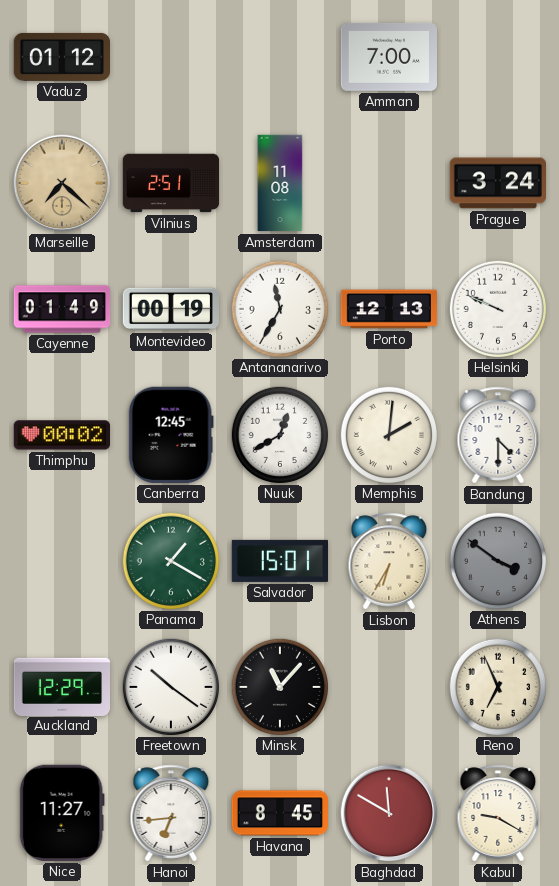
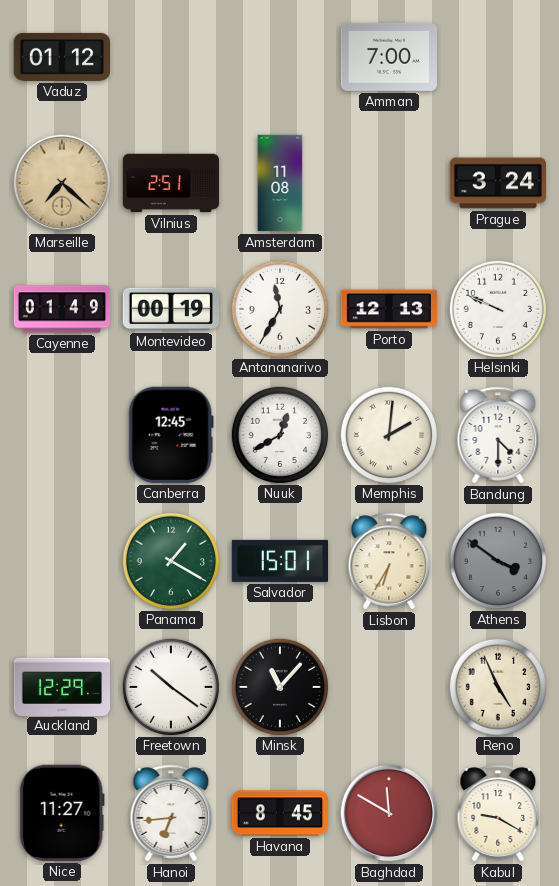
Thimphu: 00:02 -> none (61, 435)
Reno: 6:56 -> 4:56 (497, 686)
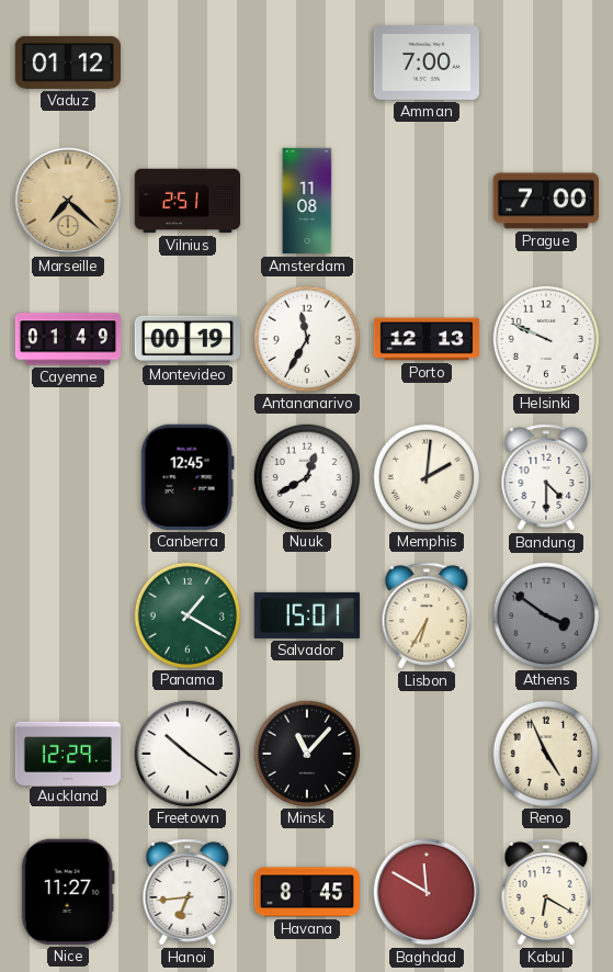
Prague: 3:24 -> 7:00 (545, 201)
Kabul: 9:20 -> 6:20 (546, 892)
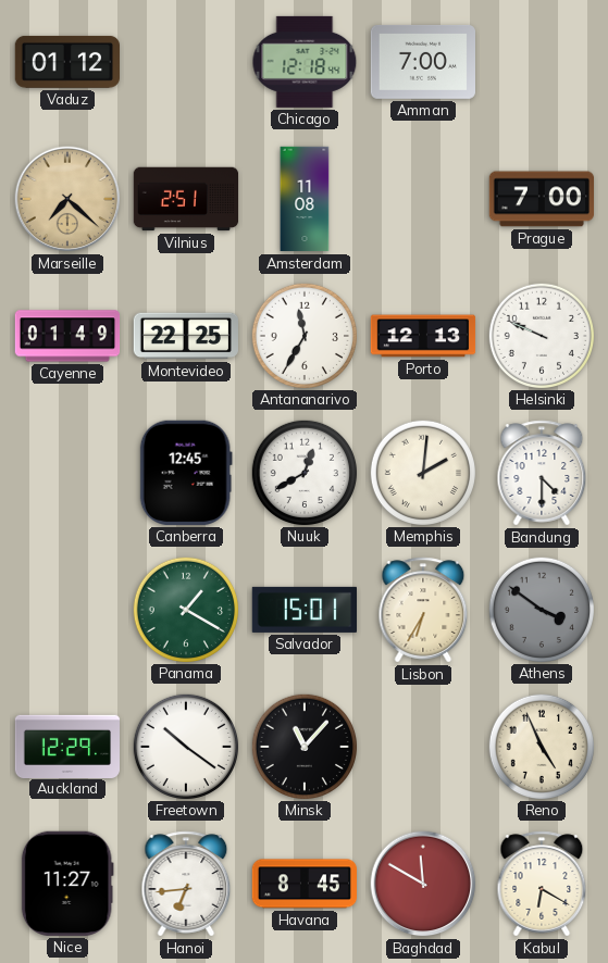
Chicago: none -> 12:18 (305, 62)
Montevideo: 00:19 -> 22:25 (185, 336)
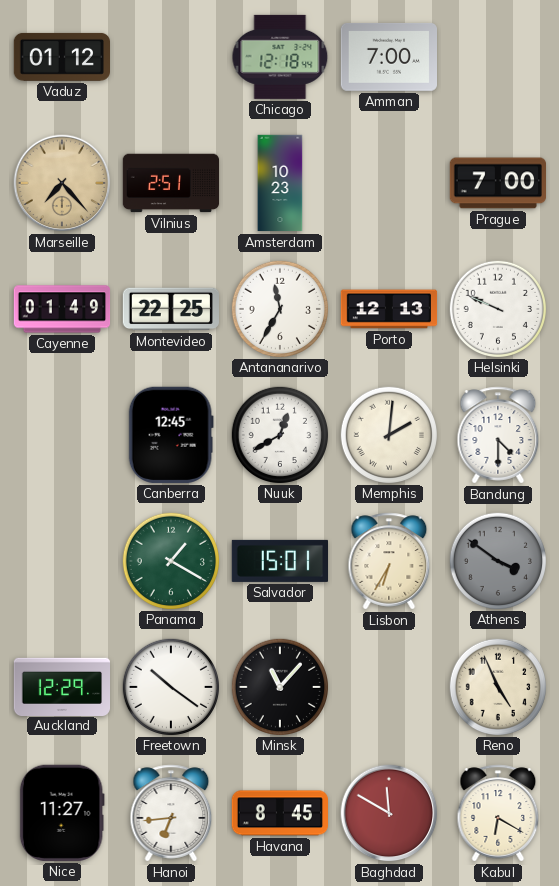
Marseille: 7:22 -> 7:23 (62, 183)
Amsterdam: 11:08 -> 10:23 (280, 183)
